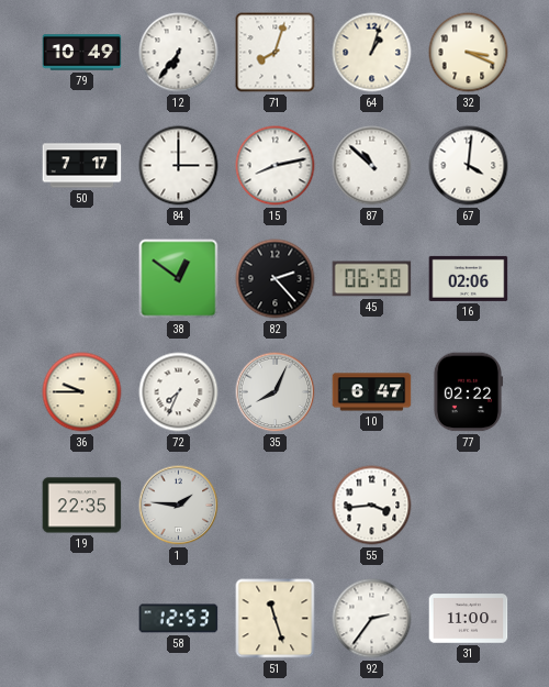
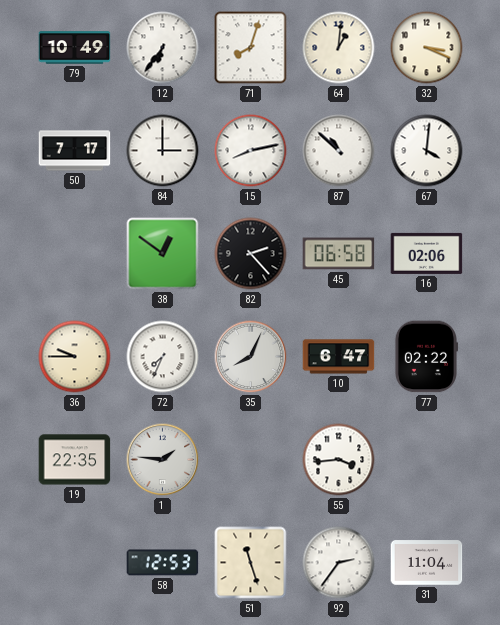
64: 1:03 -> 1:01 (339, 48)
31: 11:00 -> 11:04 (427, 563)
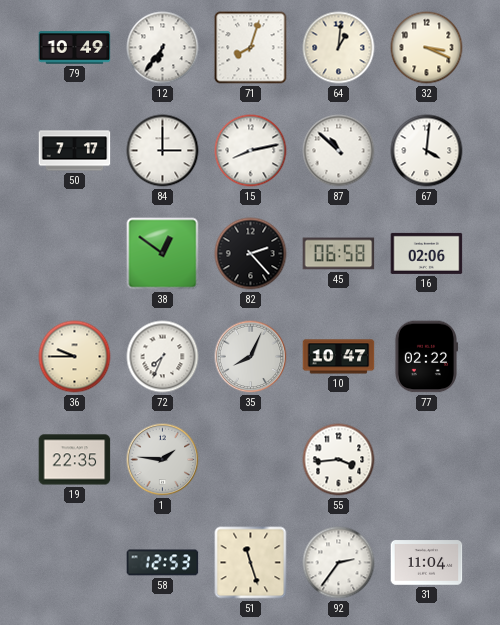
10: 6:47 -> 10:47 (339, 357)
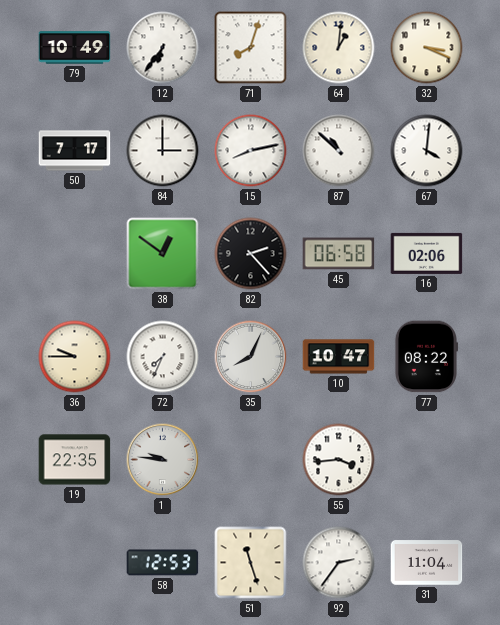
77: 02:22 -> 08:22 (426, 357)
1: 1:46 -> 9:46 (163, 460)
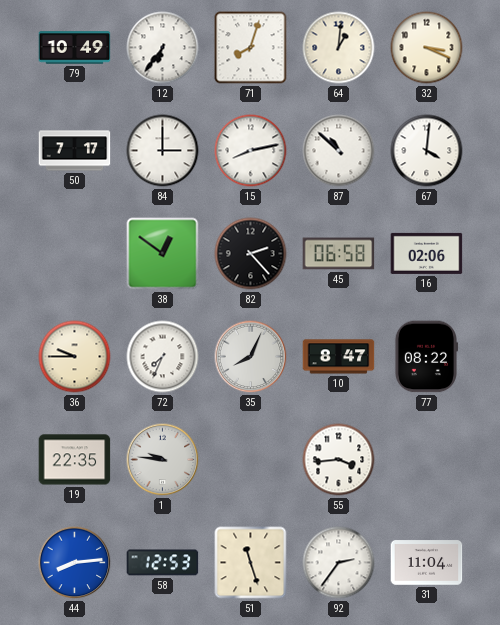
10: 10:47 -> 8:47 (339, 357)
44: none -> 8:14 (75, 563)
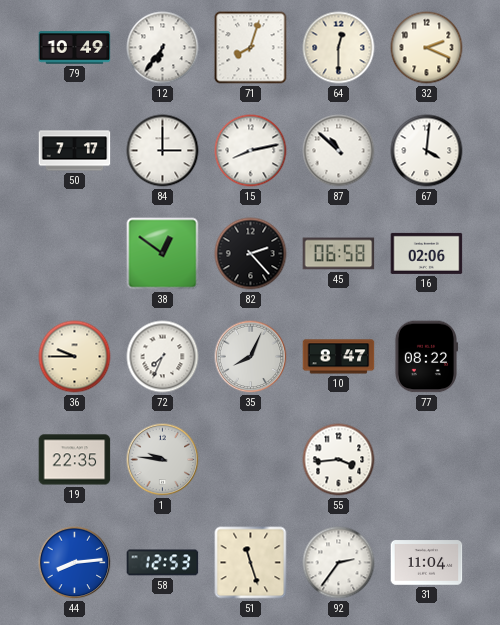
64: 1:01 -> 12:30 (339, 48)
32: 3:19 -> 2:19 (427, 48)
